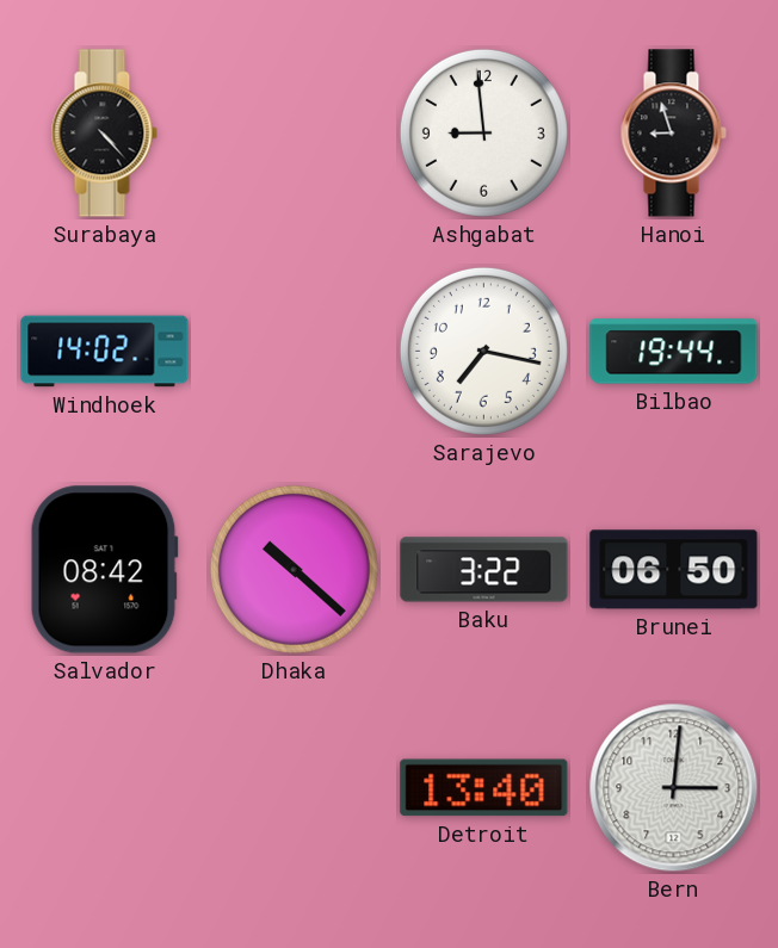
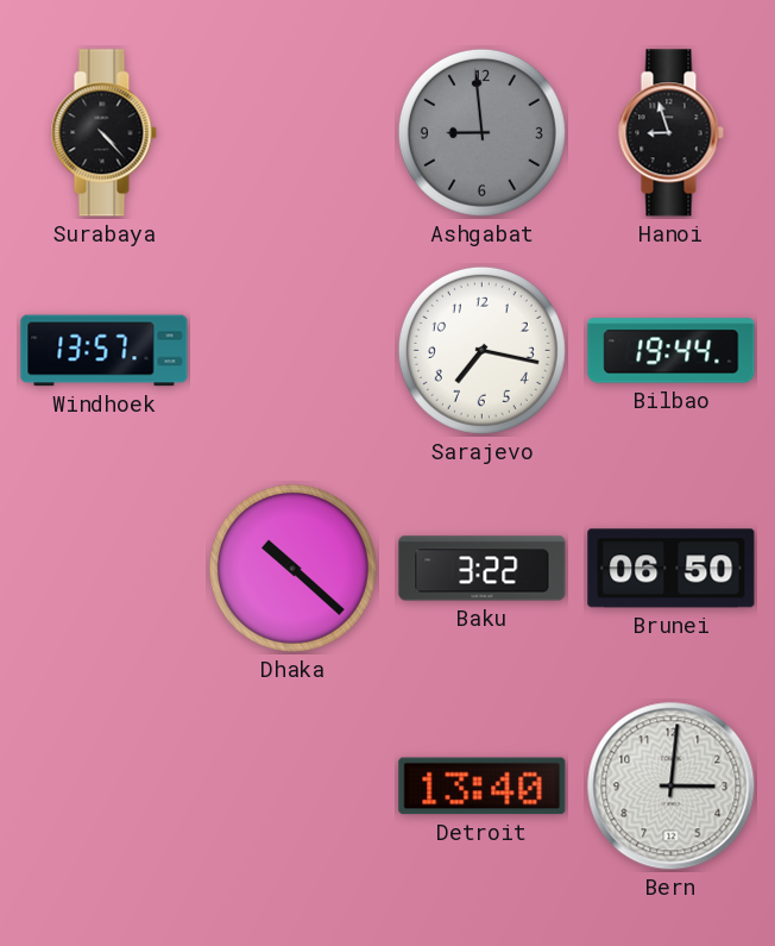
Ashgabat dial: white -> grey (481, 132)
Windhoek: 14:02 -> 13:57 (105, 351)
Salvador: 08:42 -> none (104, 570)
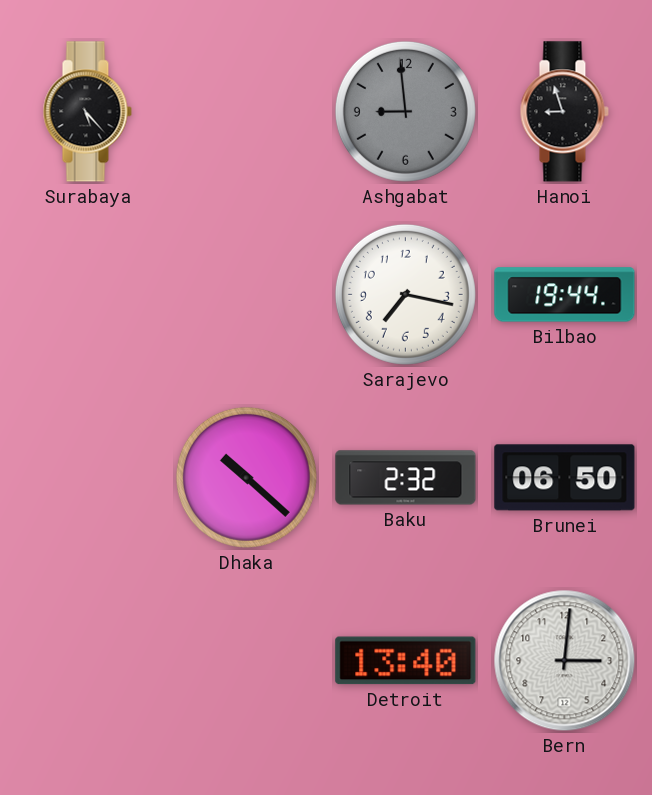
Surabaya: 4:23 -> 5:23 (87, 112)
Windhoek: 13:57 -> none (105, 351)
Baku: 3:22 -> 2:32 (406, 478)
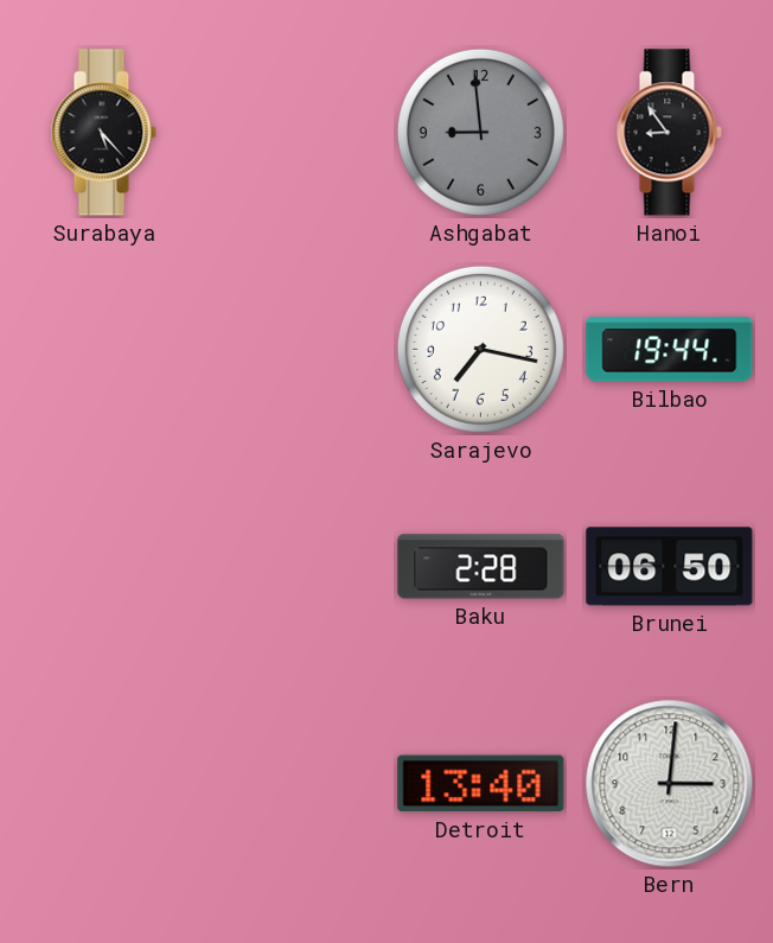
Hanoi: 8:57 -> 8:54 (669, 133)
Dhaka: 10:22 -> none (246, 477)
Baku: 2:32 -> 2:28 (481, 567)
